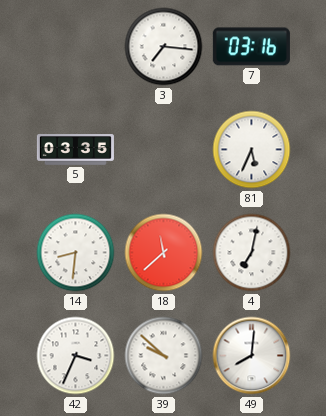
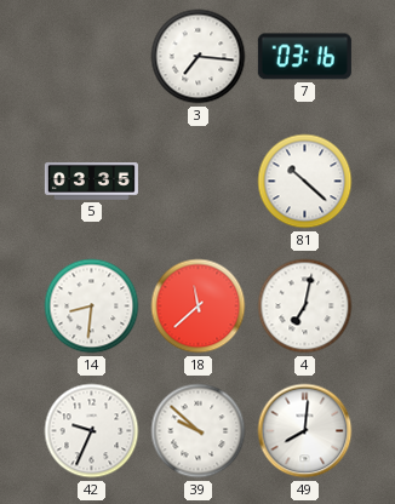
81: 5:34 -> 10:22 (305, 182)
42: 3:34 -> 9:34 (92, 431)
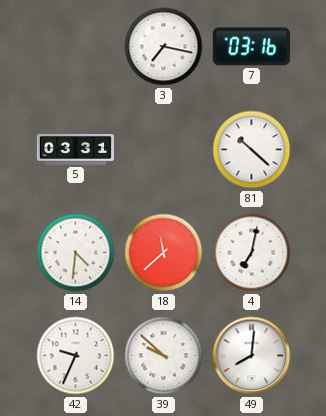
3: 7:16 -> 7:17 (164, 47)
5: 03:35 -> 03:31 (75, 150)
14: 8:31 -> 4:31 (76, 253)
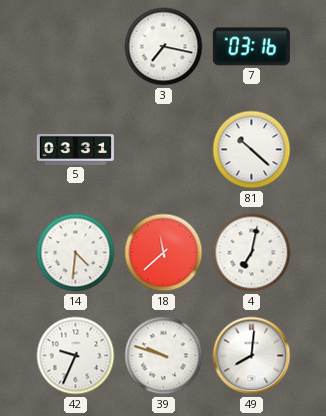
39: 9:52 -> 9:48 (164, 356)
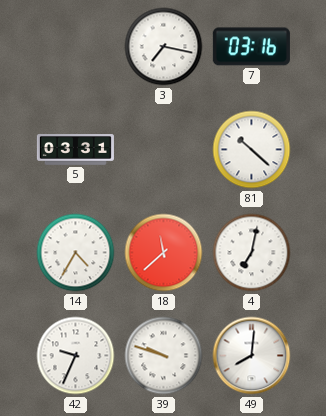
14: 4:31 -> 4:35 (76, 253)
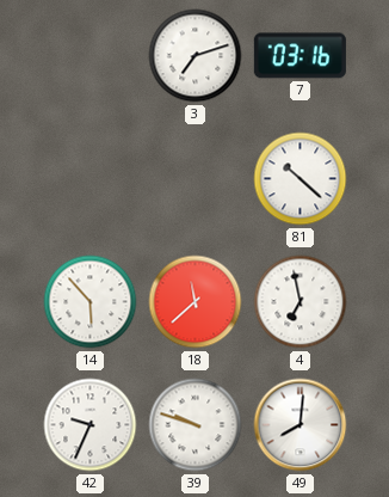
3: 7:17 -> 7:12 (196, 56)
5: 03:31 -> none (75, 150)
14: 4:35 -> 5:53 (91, 302)
4: 7:02 -> 6:58 (301, 302)
